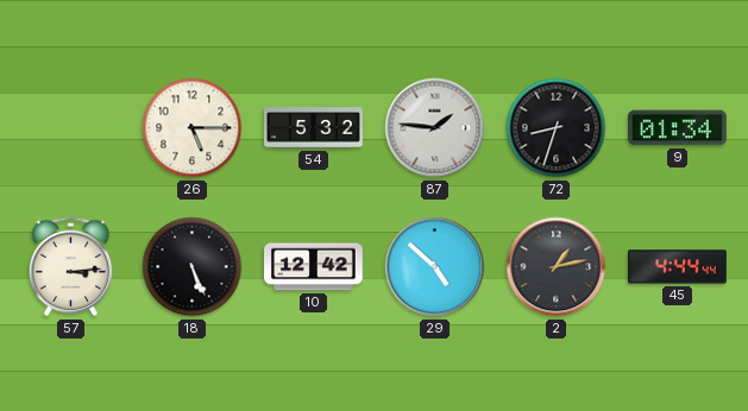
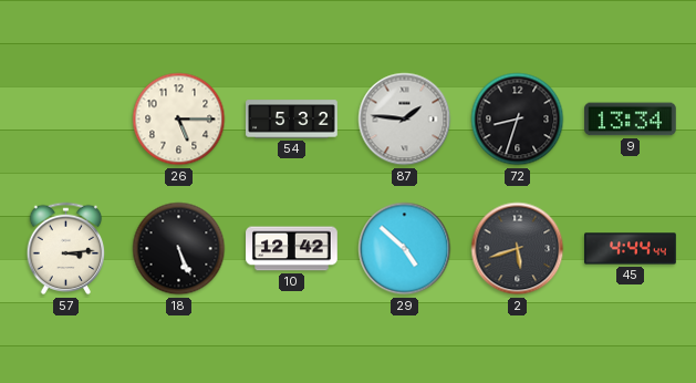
9: 01:34 -> 13:34 (631, 120)
2: 1:13 -> 5:42 (518, 249)
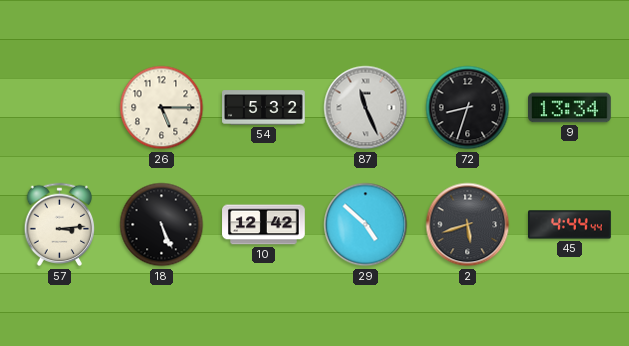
87: 1:46 -> 11:26 (366, 108)
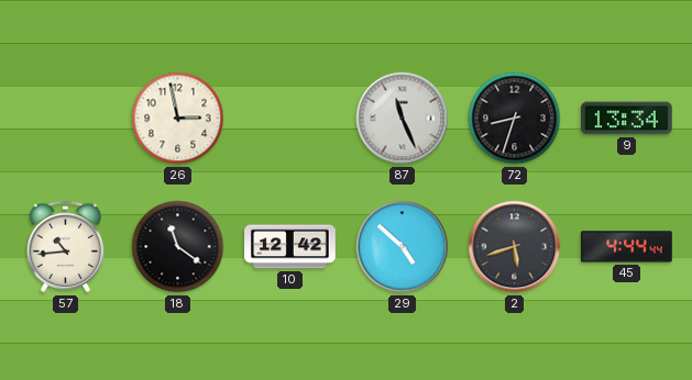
26: 5:15 -> 2:58 (178, 119)
54: 5:32 -> none (264, 108)
57: 3:14 -> 10:44 (66, 247)
18: 5:26 -> 11:21 (178, 247)
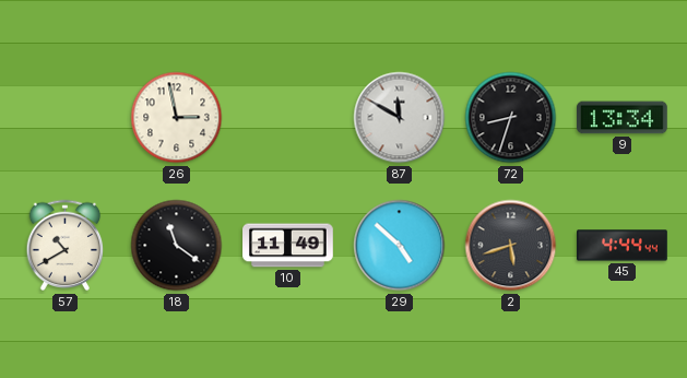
87: 11:26 -> 11:50 (400, 118)
57: 10:44 -> 10:40 (66, 246)
10: 12:42 -> 11:49 (288, 246)
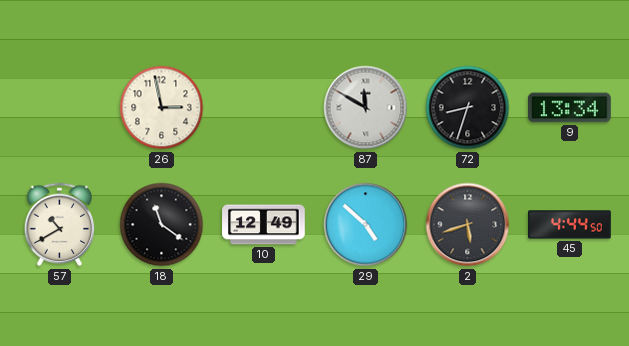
10: 11:49 -> 12:49 (264, 225)
45: 4:44:44 -> 4:44:50 (570, 225)
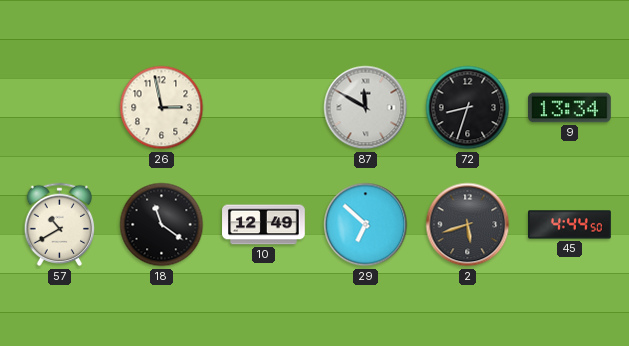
29: 4:52 -> 6:52 (366, 225)
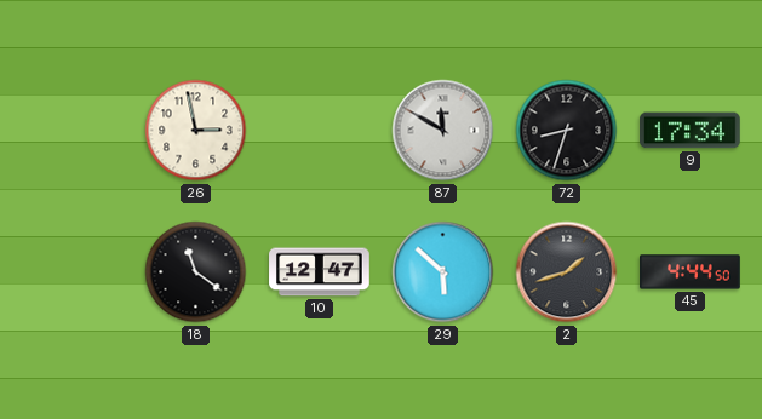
9: 13:34 -> 17:34 (691, 131)
57: 10:40 -> none (60, 225)
10: 12:49 -> 12:47 (320, 272)
29: 6:52 -> 5:52 (443, 272)
2: 5:42 -> 1:42 (567, 272)
